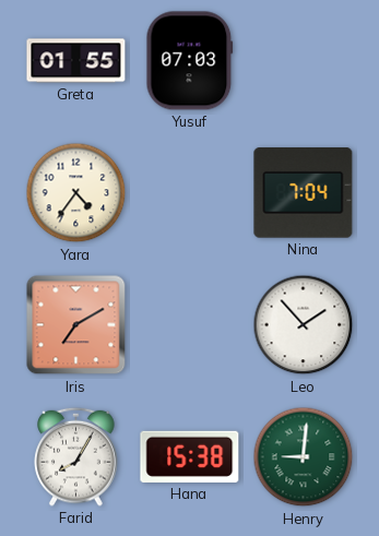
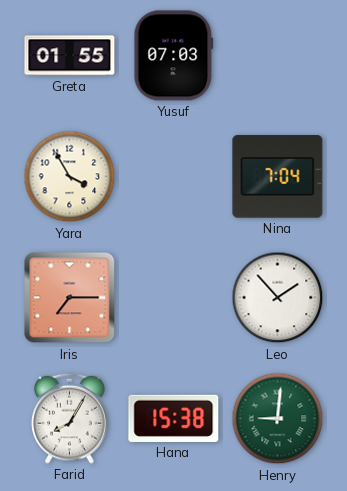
Yara: 4:36 -> 3:55 (70, 177)
Iris: 7:10 -> 7:15 (70, 298)
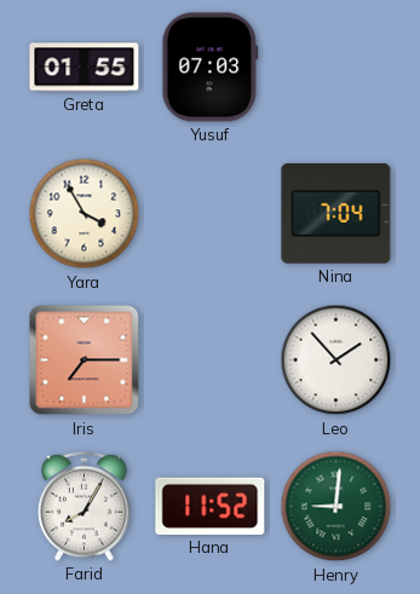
Hana: 15:38 -> 11:52 (211, 506)
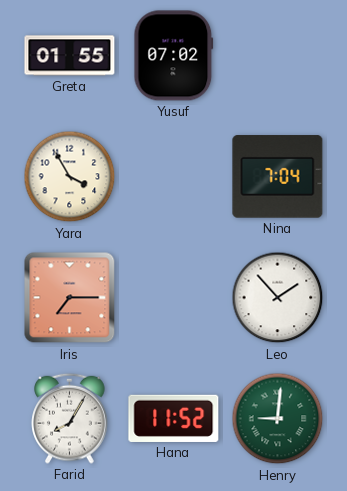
Yusuf: 07:03 -> 07:02 (174, 56)
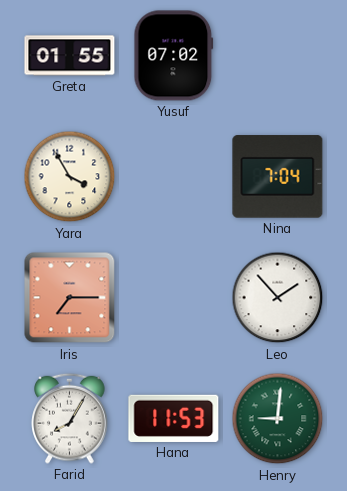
Hana: 11:52 -> 11:53 (174, 418)
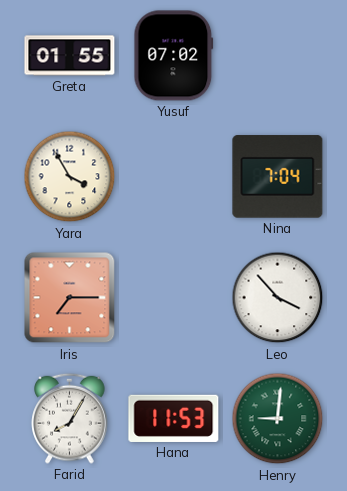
Leo: 1:53 -> 3:53 (278, 298)
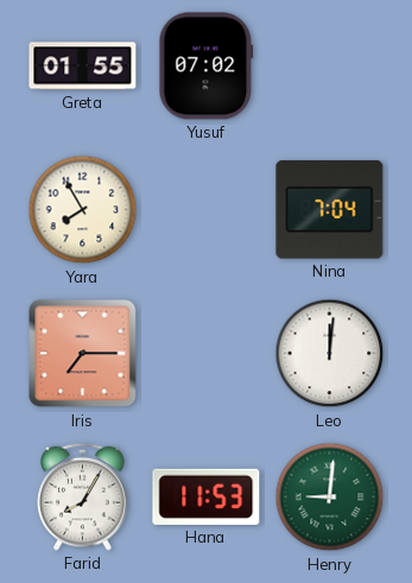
Yara: 3:55 -> 7:55 (83, 210)
Leo: 3:53 -> 12:01 (330, 354)
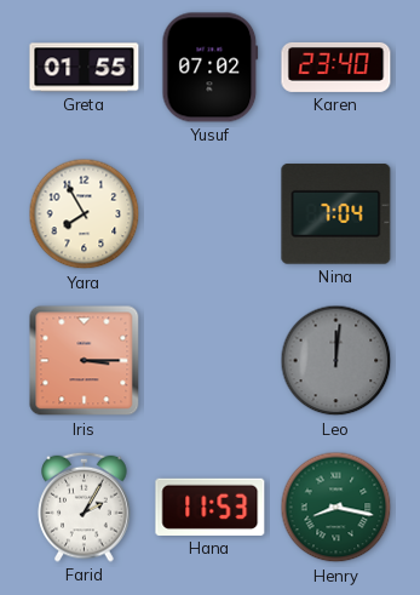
Karen: none -> 23:40 (336, 67)
Iris: 7:15 -> 3:15 (85, 361)
Leo dial: white -> grey (336, 361)
Farid: 8:05 -> 2:05 (85, 507)
Henry: 9:01 -> 8:17 (336, 508)
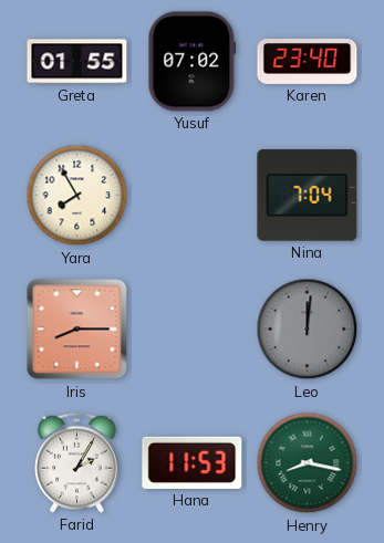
Iris: 3:15 -> 8:15 (77, 330)
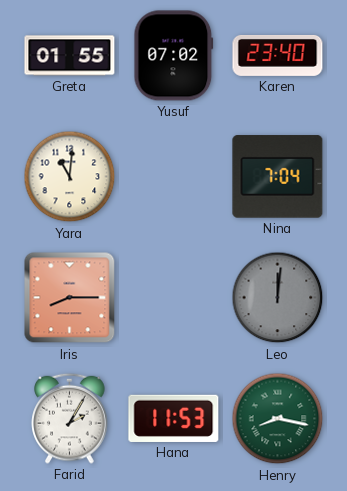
Yara: 7:55 -> 11:01 (70, 177)
